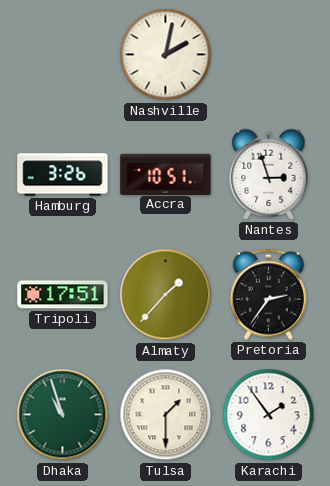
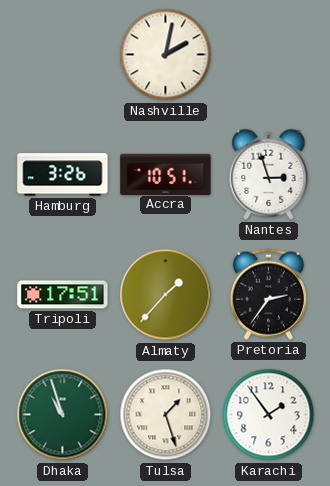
Tulsa: 1:30 -> 1:27 (166, 415)
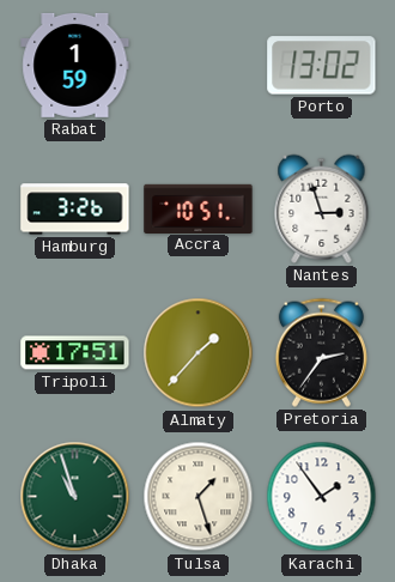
Rabat: none -> 1:59 (75, 65)
Nashville: 2:02 -> none (166, 55)
Porto: none -> 13:02 (322, 66)
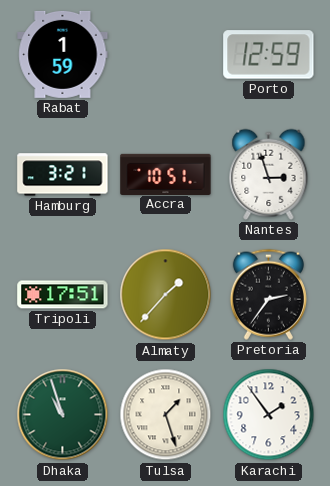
Porto: 13:02 -> 12:59 (269, 55)
Hamburg: 3:26 -> 3:21 (63, 175)
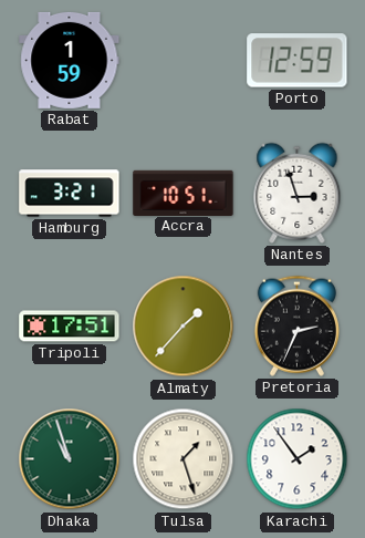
Pretoria: 2:36 -> 2:34 (296, 325)
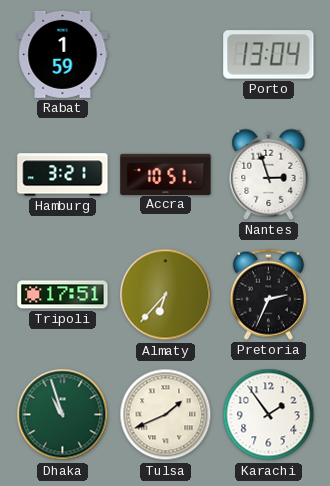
Porto: 12:59 -> 13:04 (269, 55)
Almaty: 1:37 -> 6:37 (166, 295)
Tulsa: 1:27 -> 1:41 (166, 415)
